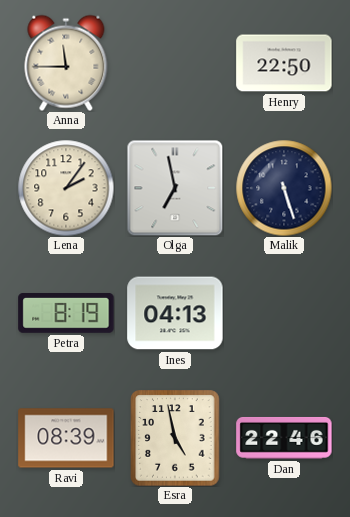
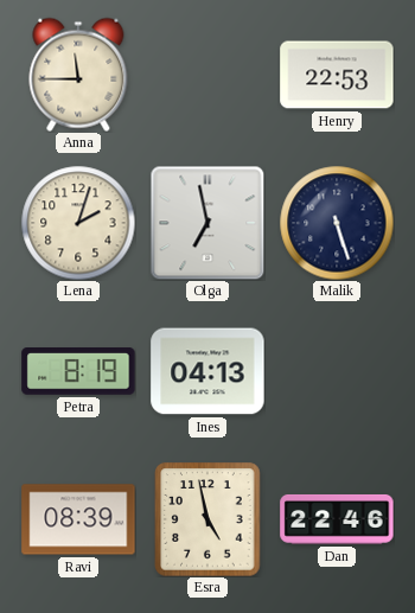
Henry: 22:50 -> 22:53 (337, 75)
Lena: 2:06 -> 2:03 (78, 223)
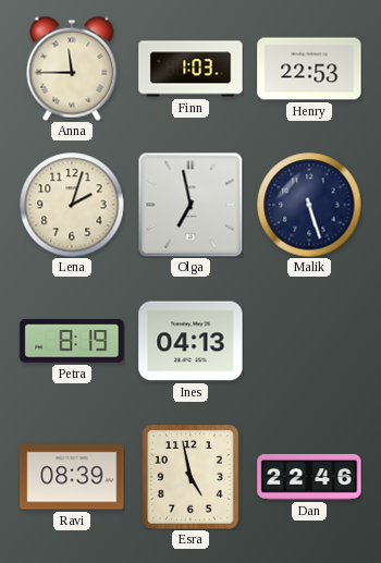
Finn: none -> 1:03 (190, 69)
